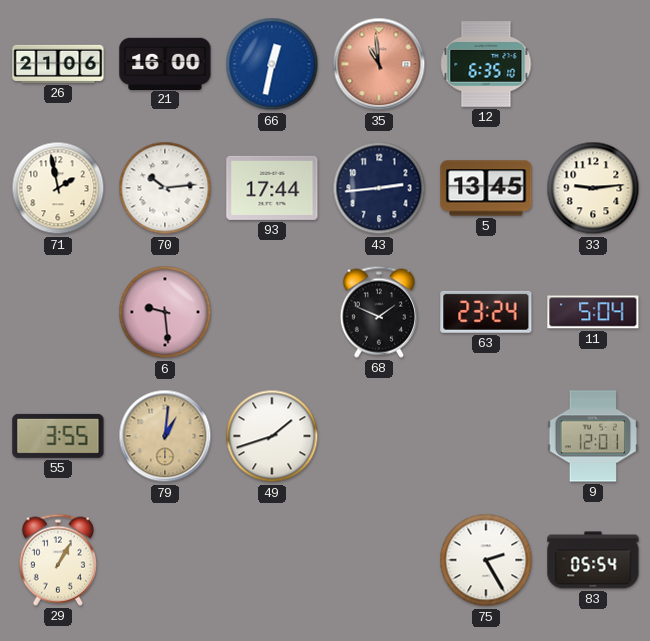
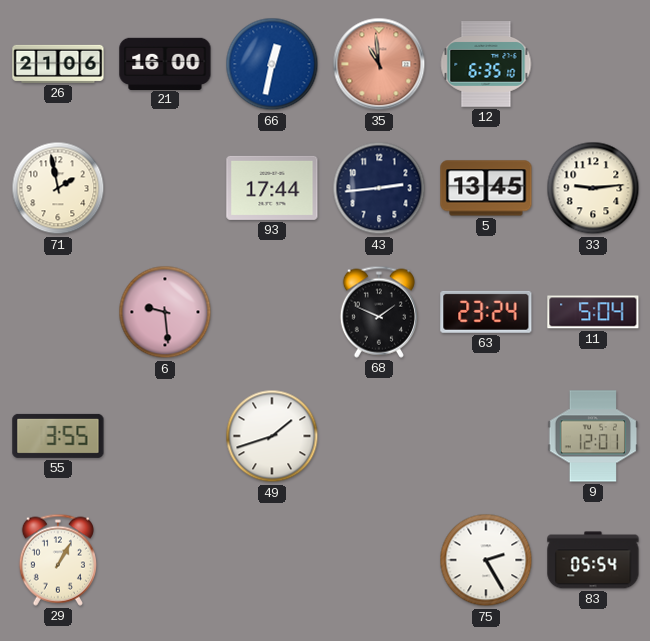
70: 10:14 -> none (165, 188)
79: 1:01 -> none (165, 436)
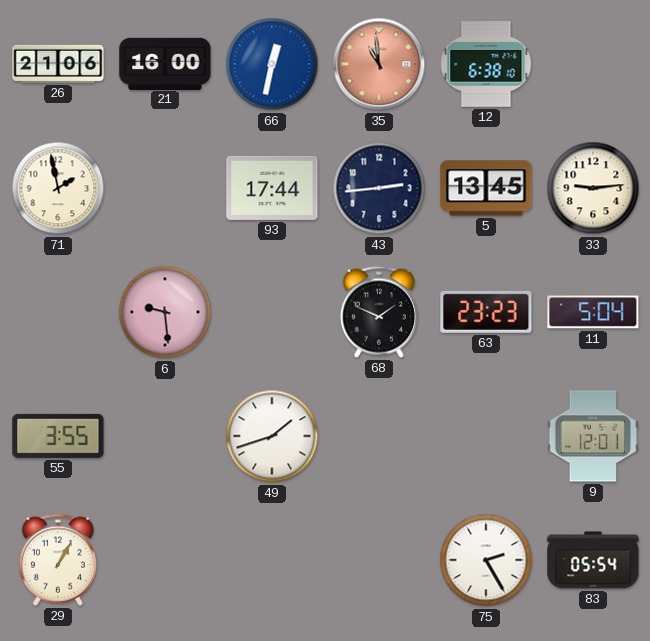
12: 6:35 -> 6:38 (486, 64)
63: 23:24 -> 23:23 (486, 312)
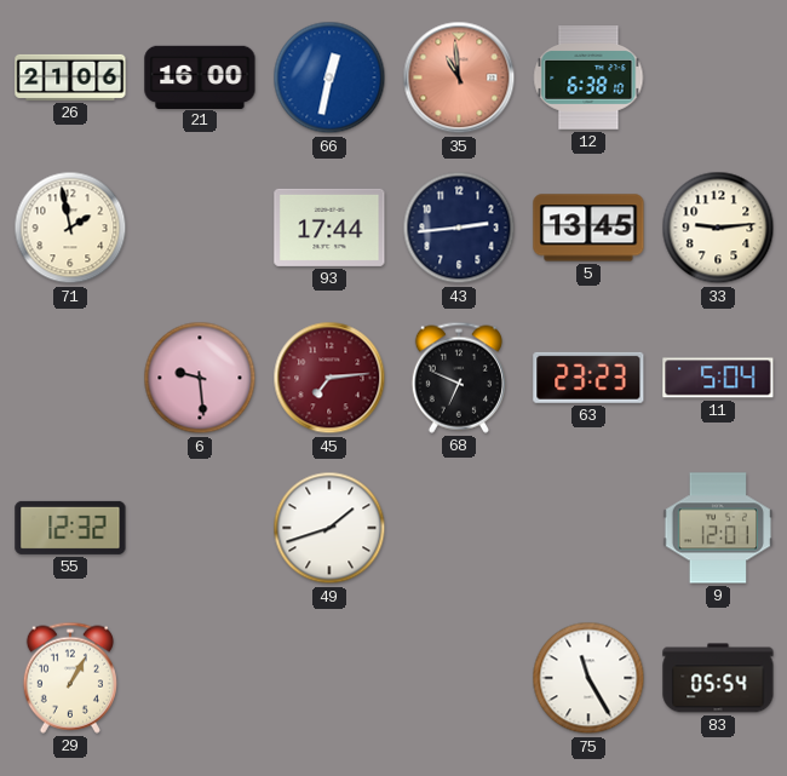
45: none -> 7:14 (329, 378)
68: 1:49 -> 6:49 (459, 378)
55: 3:55 -> 12:32 (70, 528)
75: 2:25 -> 11:25 (588, 678)
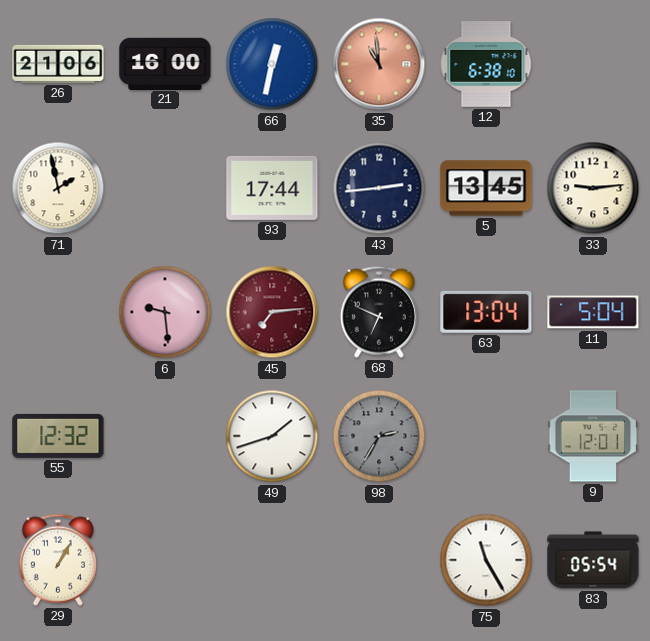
63: 23:23 -> 13:04 (486, 312)
98: none -> 2:35 (379, 436)
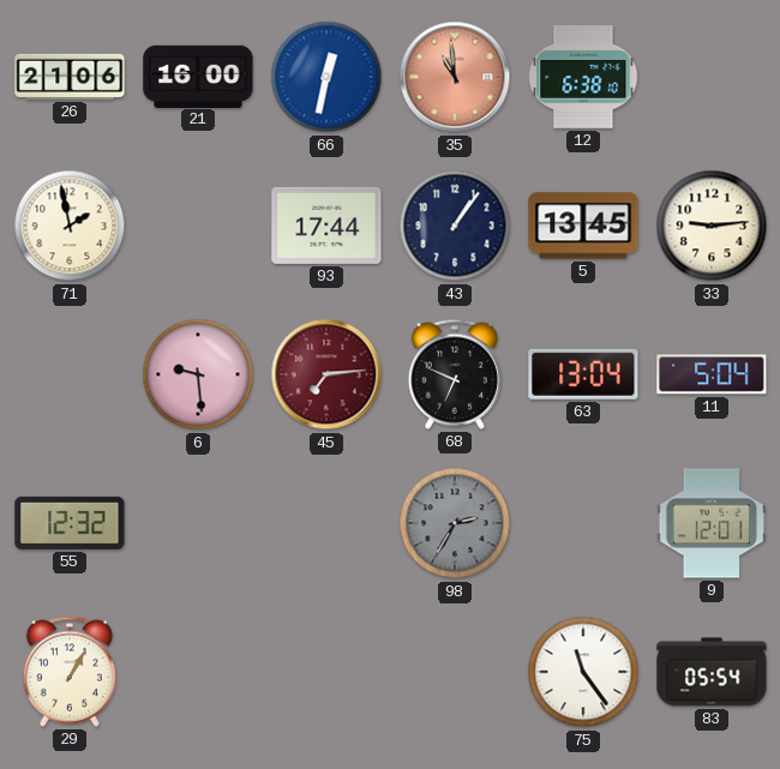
43: 2:44 -> 1:06 (455, 226)
49: 1:42 -> none (272, 436)
75: 11:25 -> 11:24 (583, 672)
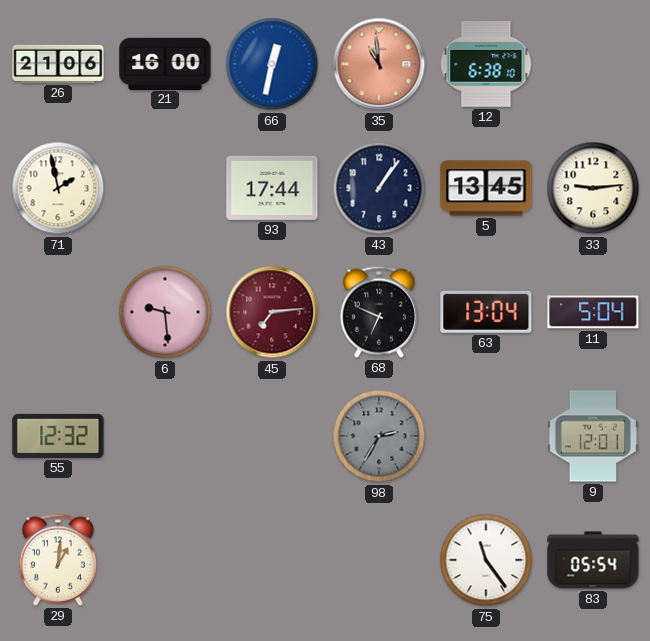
29: 1:05 -> 1:01 (58, 560)
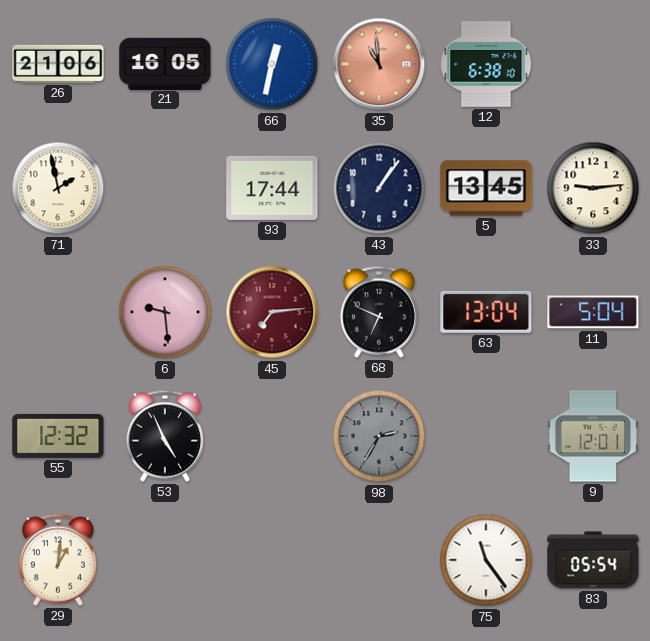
21: 16:00 -> 16:05 (165, 63)
53: none -> 4:56 (165, 436)
